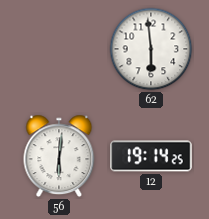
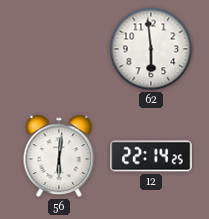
12: 19:14 -> 22:14 (151, 156)
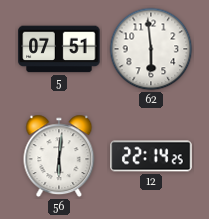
5: none -> 07:51 (59, 49)
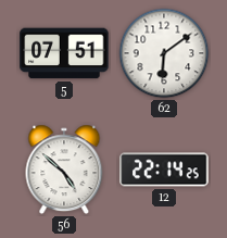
62: 5:59 -> 6:09 (164, 53)
56: 6:01 -> 4:52 (64, 170)
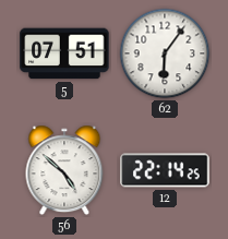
62: 6:09 -> 6:06 (165, 53)
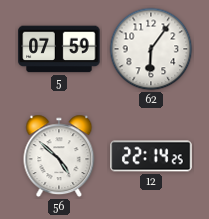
5: 07:51 -> 07:59 (59, 49)
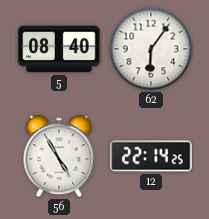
5: 07:59 -> 08:40 (59, 49)
56: 4:52 -> 4:55 (59, 156)
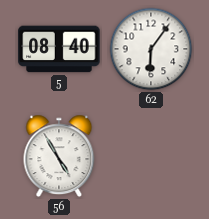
12: 22:14 -> none (151, 156)
